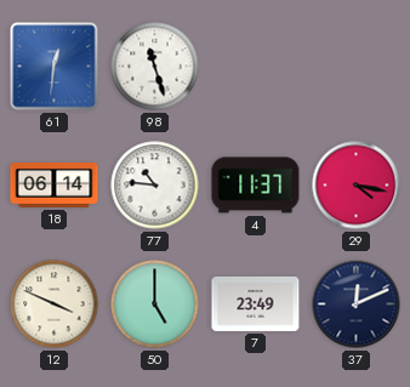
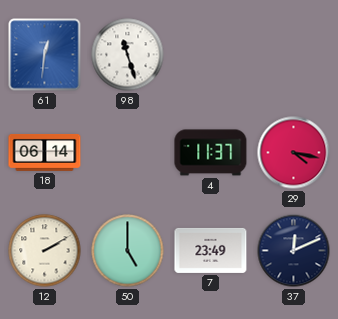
77: 10:46 -> none (155, 186)
12: 3:49 -> 2:10 (45, 251)
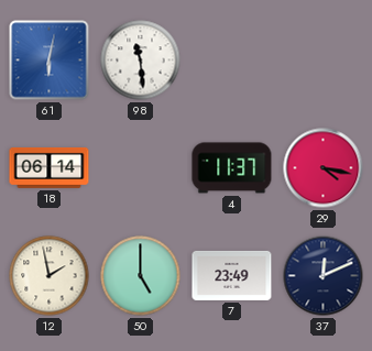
61: 12:31 -> 6:02 (50, 61)
98: 11:27 -> 11:29 (141, 61)
12: 2:10 -> 1:58 (50, 276)
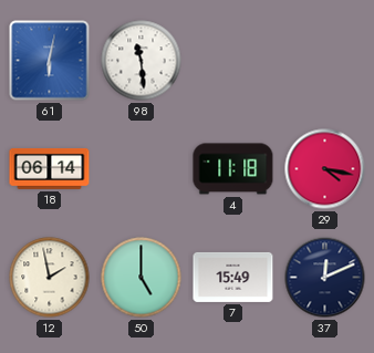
4: 11:37 -> 11:18 (233, 169)
7: 23:49 -> 15:49 (233, 277)
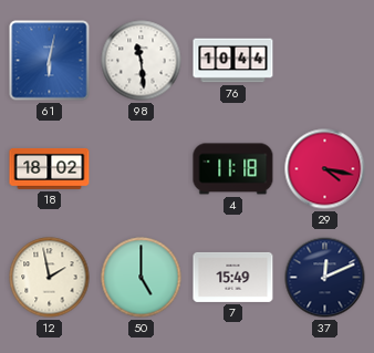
76: none -> 10:44 (233, 61)
18: 06:14 -> 18:02 (50, 168)
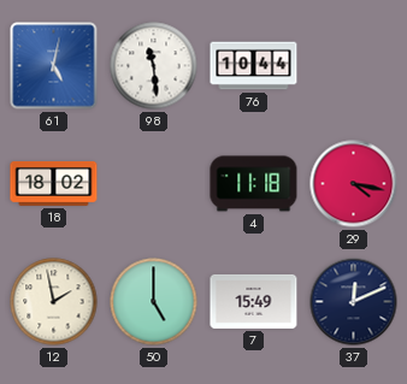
61: 6:02 -> 5:02 (54, 66)
